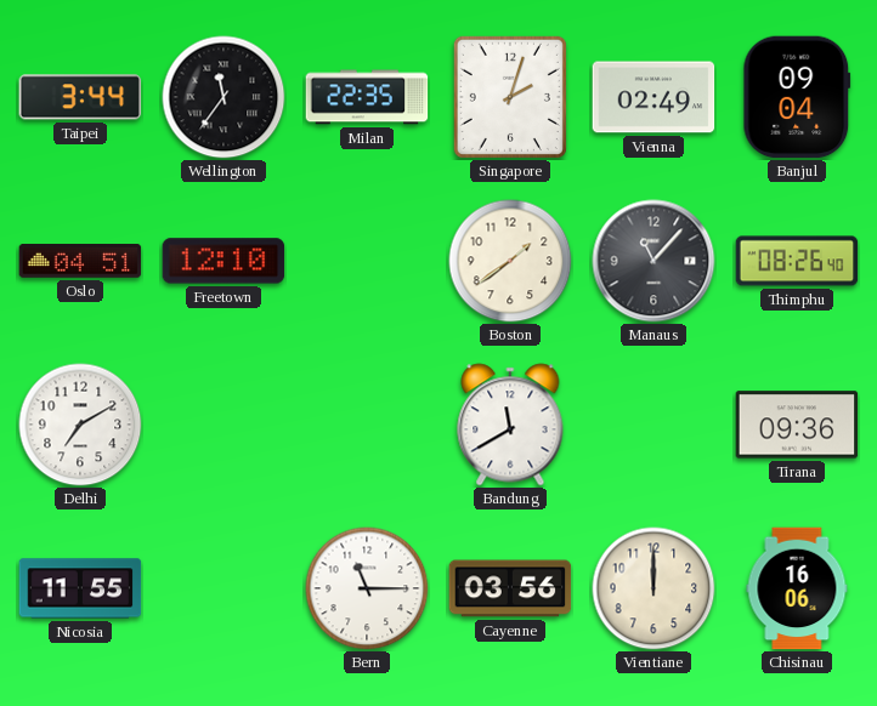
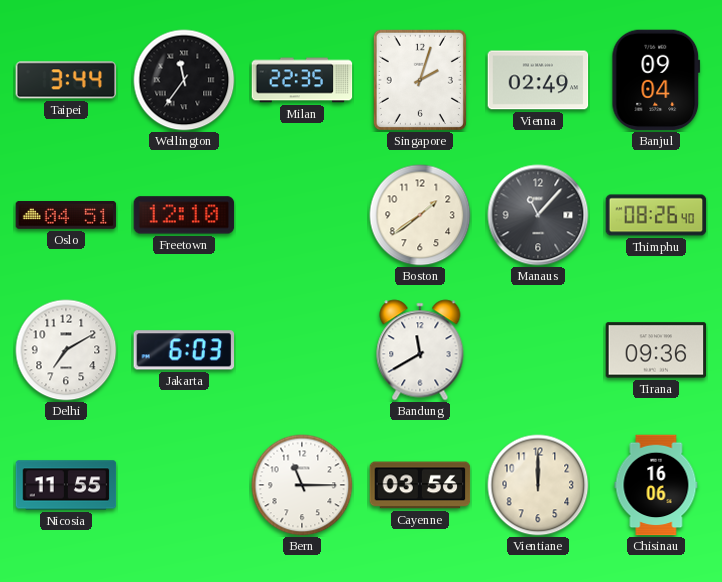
Jakarta: none -> 6:03 (183, 350)
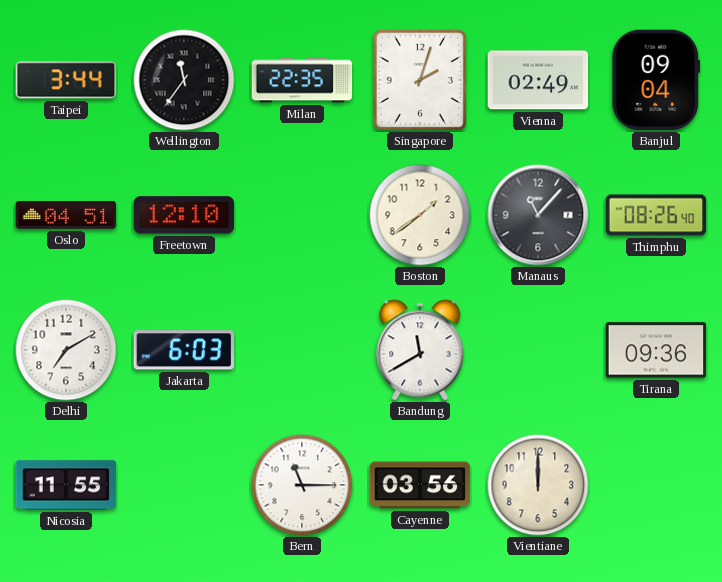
Chisinau: 16:06 -> none (656, 485)
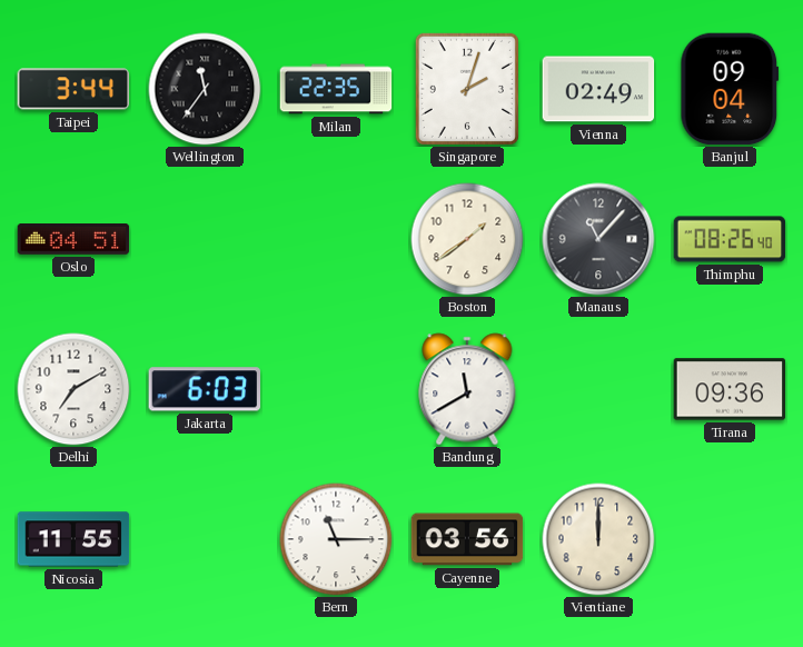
Freetown: 12:10 -> none (184, 215)
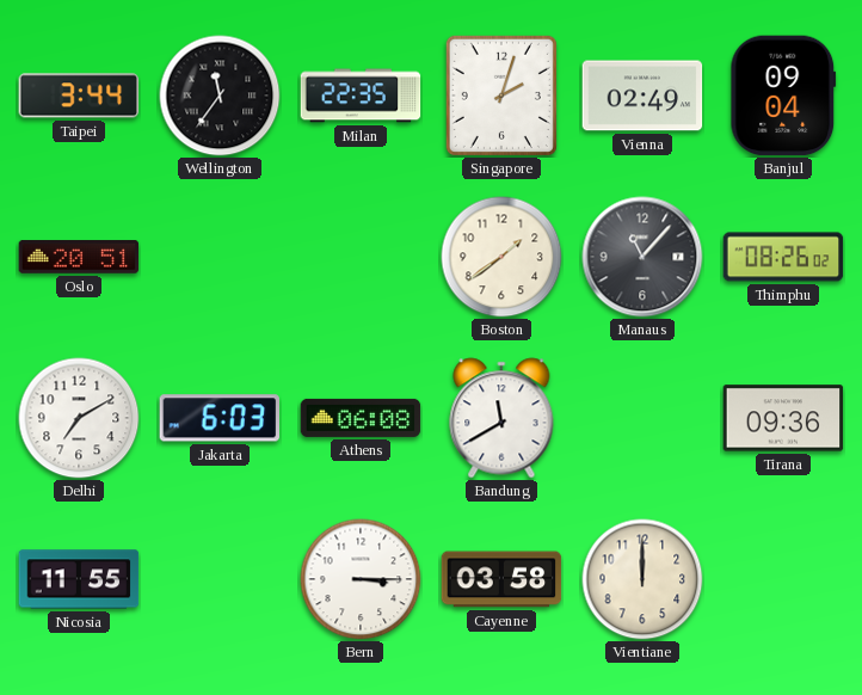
Oslo: 04:51 -> 20:51 (79, 258)
Thimphu: 08:26:40 -> 08:26:02 (783, 257)
Athens: none -> 06:08 (361, 418)
Bern: 11:15 -> 3:15 (361, 579)
Cayenne: 03:56 -> 03:58 (501, 579)
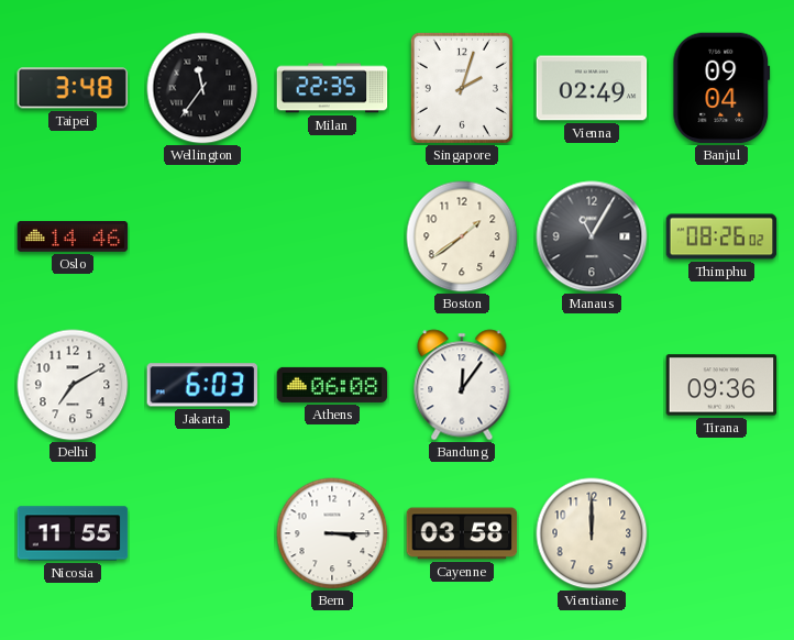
Taipei: 3:44 -> 3:48 (73, 88)
Oslo: 20:51 -> 14:46 (73, 238)
Manaus: 11:07 -> 11:05 (592, 236)
Bandung: 11:40 -> 12:06 (462, 385)
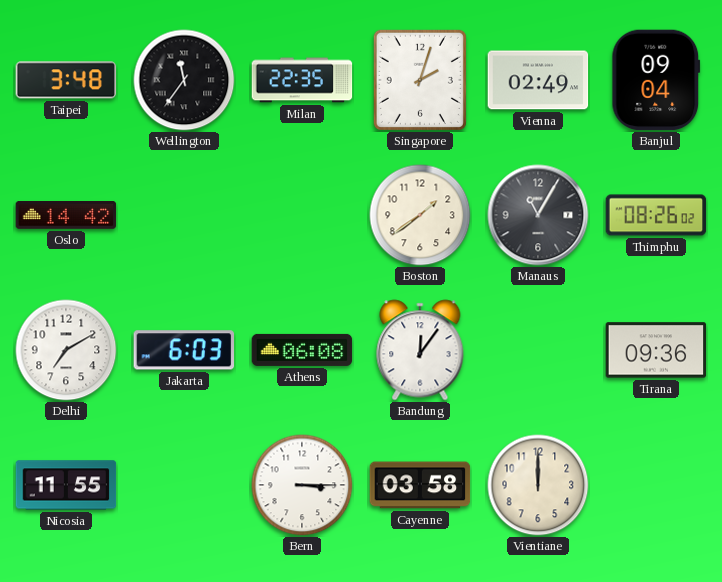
Oslo: 14:46 -> 14:42 (66, 216)
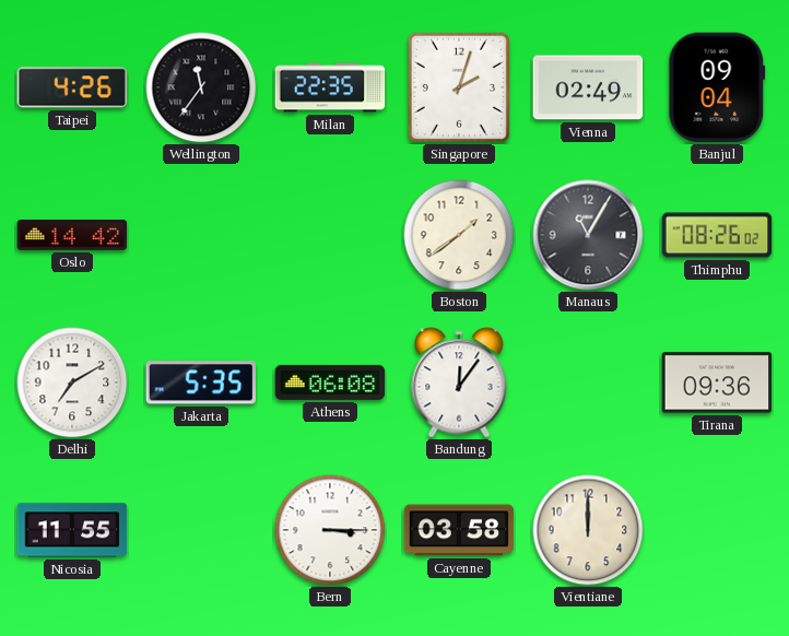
Taipei: 3:48 -> 4:26 (72, 87)
Jakarta: 6:03 -> 5:35 (200, 382)
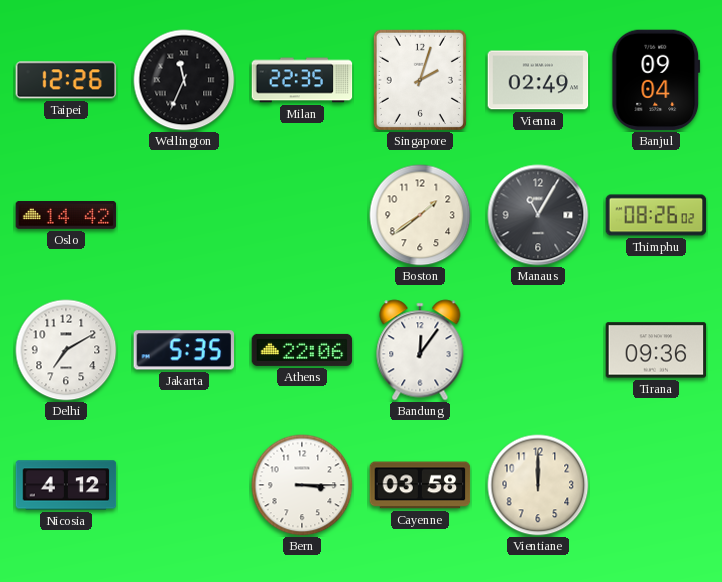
Taipei: 4:26 -> 12:26 (66, 80)
Wellington: 11:36 -> 11:34 (184, 80)
Athens: 06:08 -> 22:06 (302, 350)
Nicosia: 11:55 -> 4:12 (66, 485)
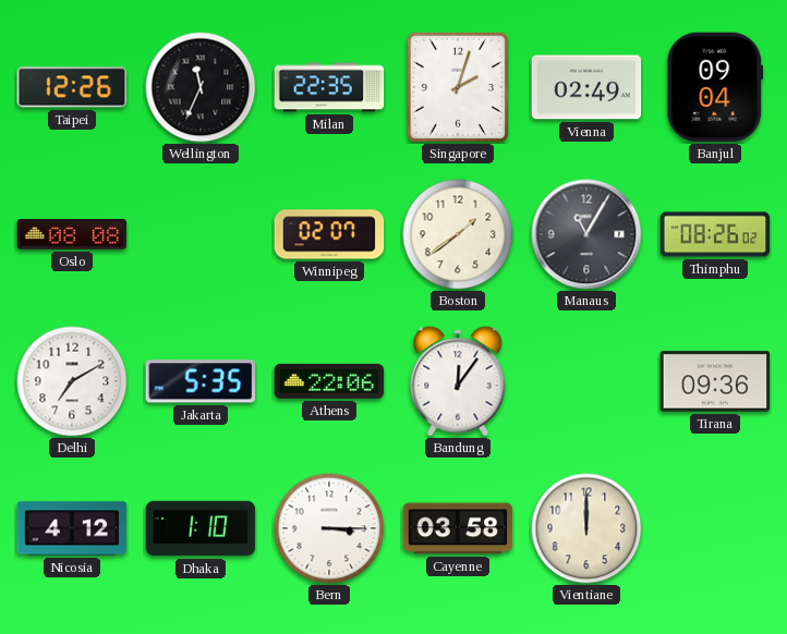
Oslo: 14:42 -> 08:08 (72, 235)
Winnipeg: none -> 02:07 (329, 234)
Dhaka: none -> 1:10 (201, 528)
